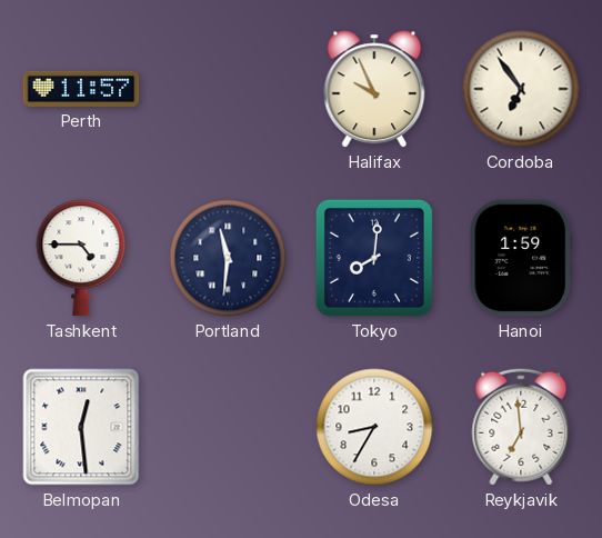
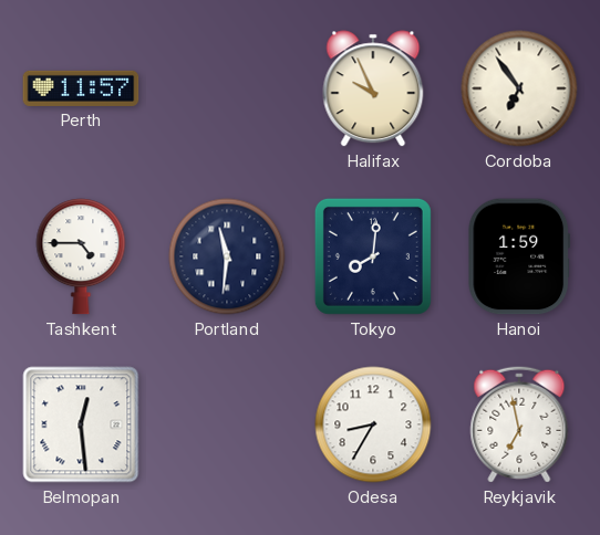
Reykjavik: 6:59 -> 6:58 (519, 424)
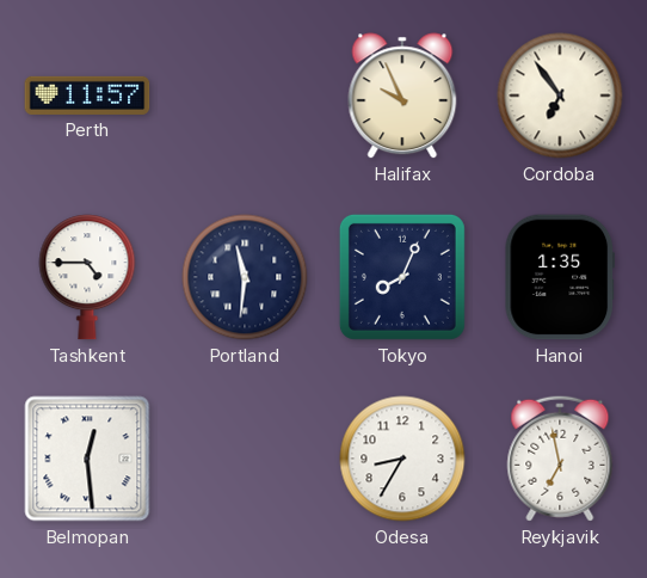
Tokyo: 8:01 -> 8:04 (402, 277)
Hanoi: 1:59 -> 1:35 (560, 277)
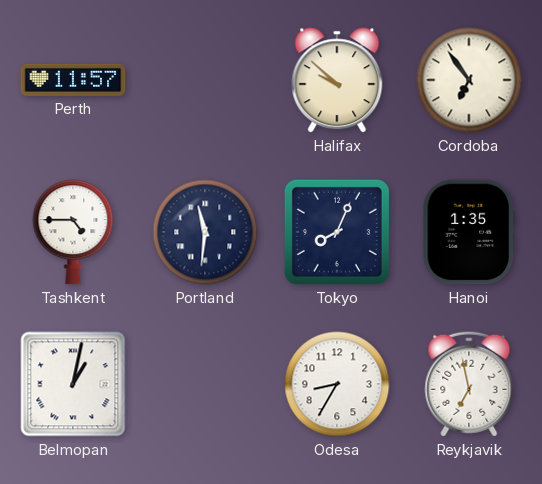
Halifax: 9:56 -> 9:52 (337, 80)
Belmopan: 12:29 -> 1:02 (73, 384)
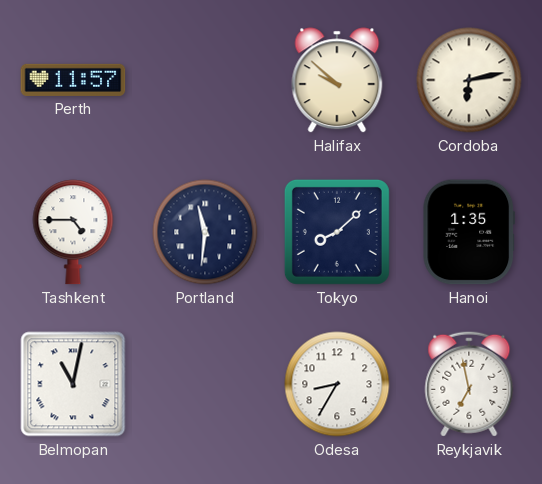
Cordoba: 6:54 -> 6:13 (469, 80)
Tokyo: 8:04 -> 8:08 (337, 232)
Belmopan: 1:02 -> 11:02 (73, 384)
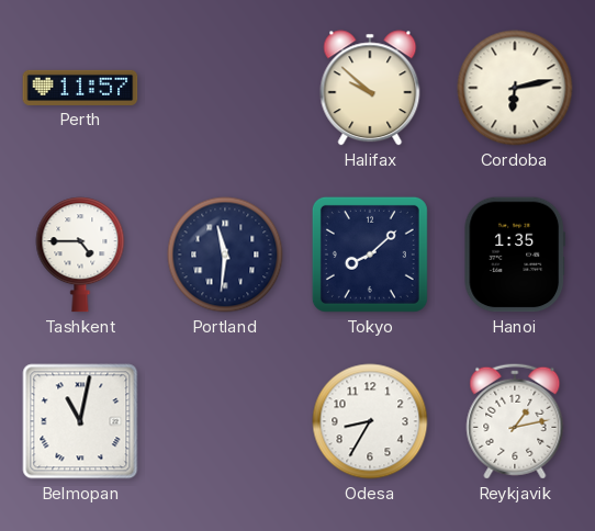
Reykjavik: 6:58 -> 1:13 (515, 421)
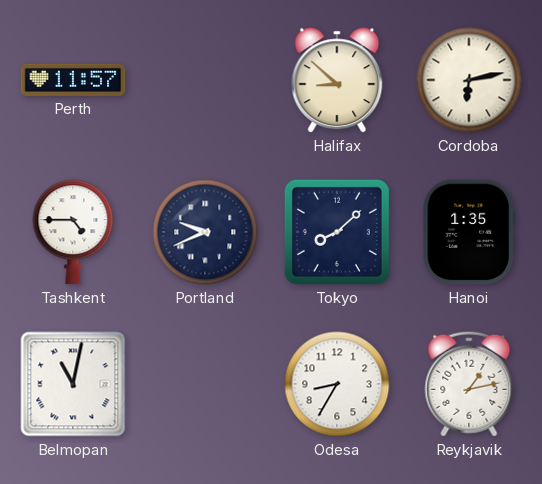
Halifax: 9:52 -> 8:52 (337, 80)
Portland: 11:31 -> 9:41 (205, 232)
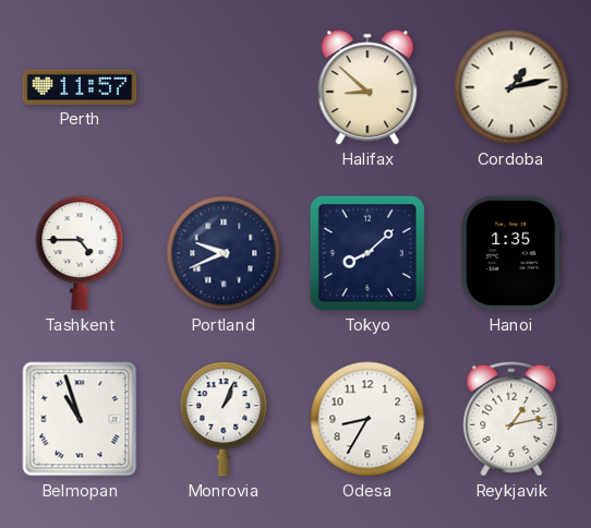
Cordoba: 6:13 -> 1:13 (511, 87)
Belmopan: 11:02 -> 10:57 (80, 419)
Monrovia: none -> 1:04 (224, 419)
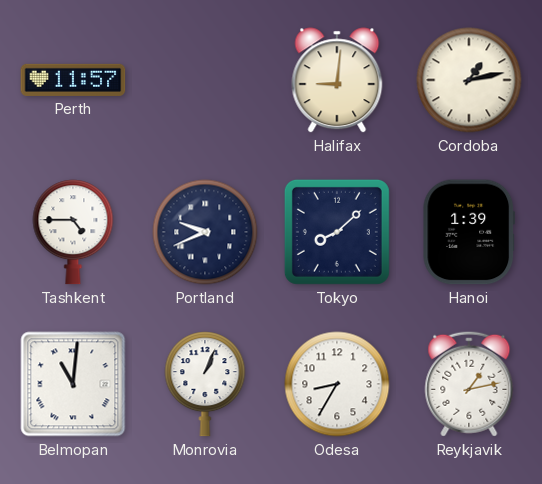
Halifax: 8:52 -> 9:01 (337, 80)
Hanoi: 1:35 -> 1:39 (469, 232)
Belmopan: 10:57 -> 11:01 (73, 384)
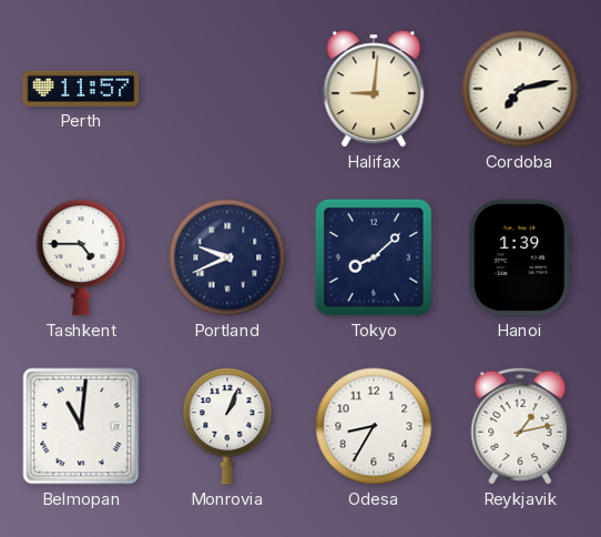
Cordoba: 1:13 -> 7:13 (520, 89)
